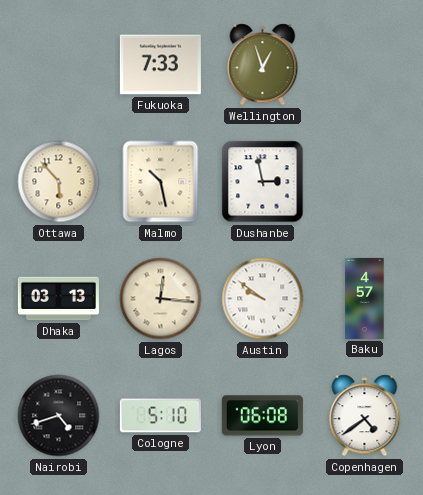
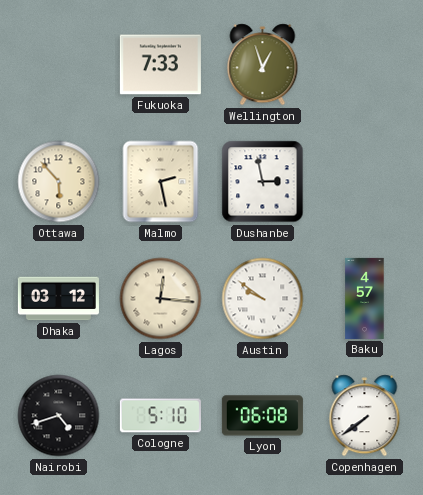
Malmo: 10:28 -> 2:28 (161, 182)
Dhaka: 03:13 -> 03:12 (58, 299)
Copenhagen: 4:39 -> 7:39 (365, 416)
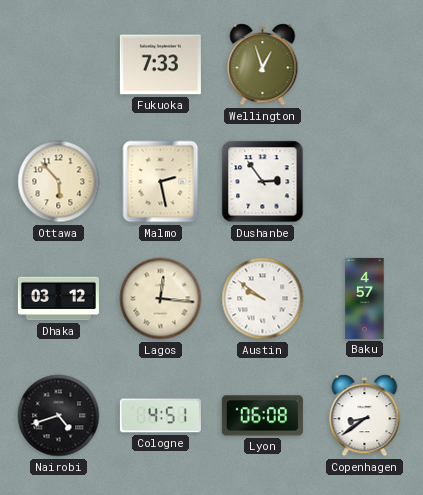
Dushanbe: 2:58 -> 2:54 (263, 182)
Cologne: 5:10 -> 4:51 (160, 416)
Copenhagen: 7:39 -> 8:39 (365, 416)
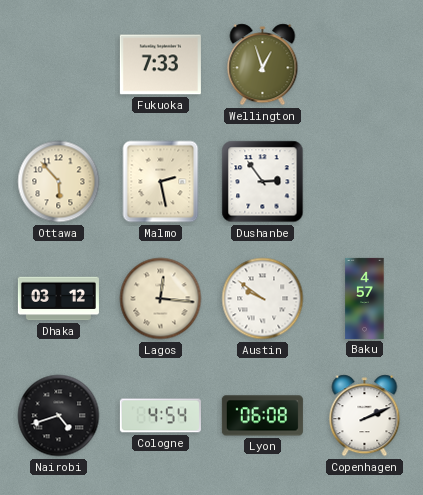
Cologne: 4:51 -> 4:54 (160, 416)
Copenhagen: 8:39 -> 2:11 (365, 416)
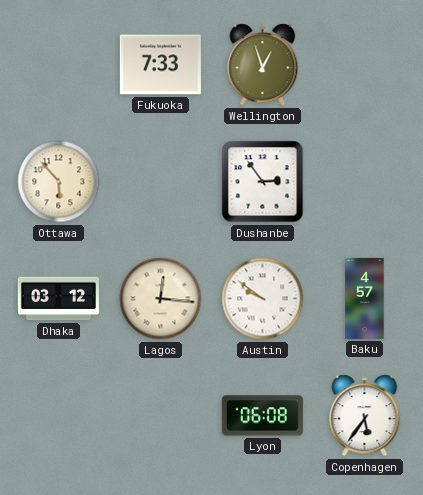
Malmo: 2:28 -> none (161, 182)
Nairobi: 4:42 -> none (59, 416)
Cologne: 4:54 -> none (160, 416)
Copenhagen: 2:11 -> 5:36 (365, 416)
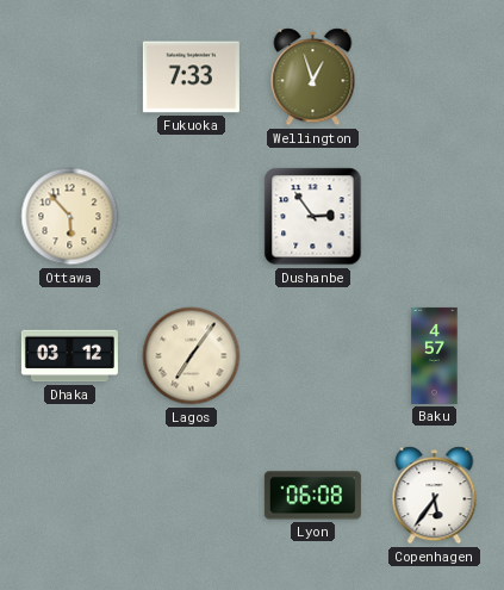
Lagos: 12:16 -> 7:06 (192, 356)
Austin: 9:51 -> none (263, 299)
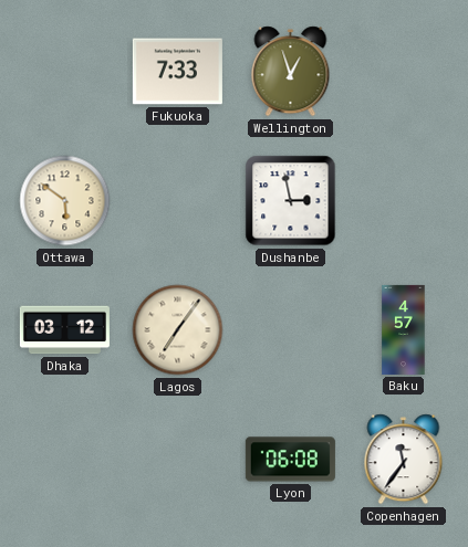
Ottawa: 5:53 -> 5:51 (65, 201)
Dushanbe: 2:54 -> 2:58 (291, 201)
Copenhagen: 5:36 -> 11:36 (404, 460)
